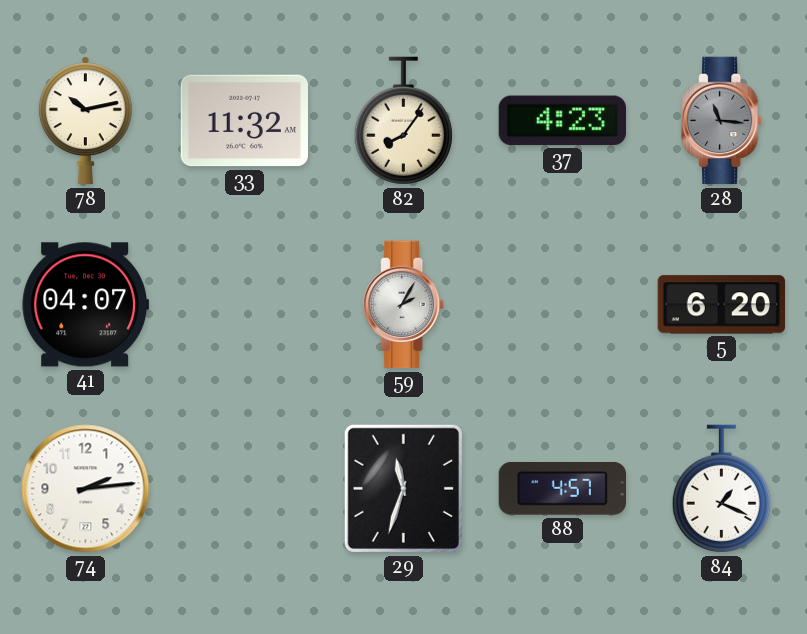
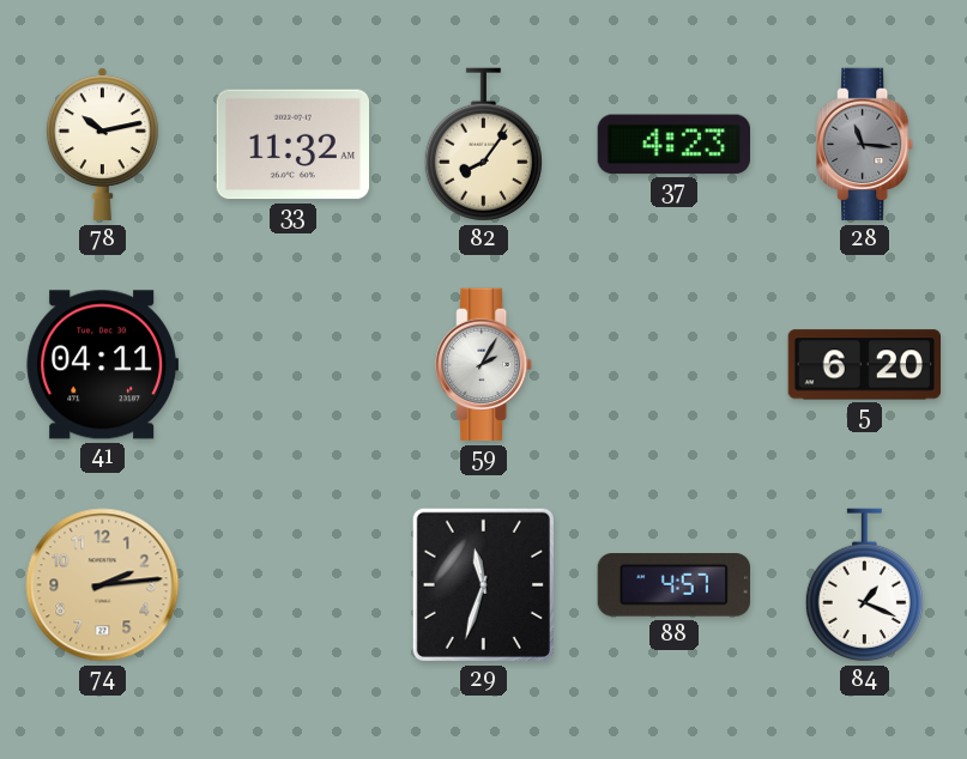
41: 04:07 -> 04:11 (102, 365)
74 dial: white -> champagne (103, 585)
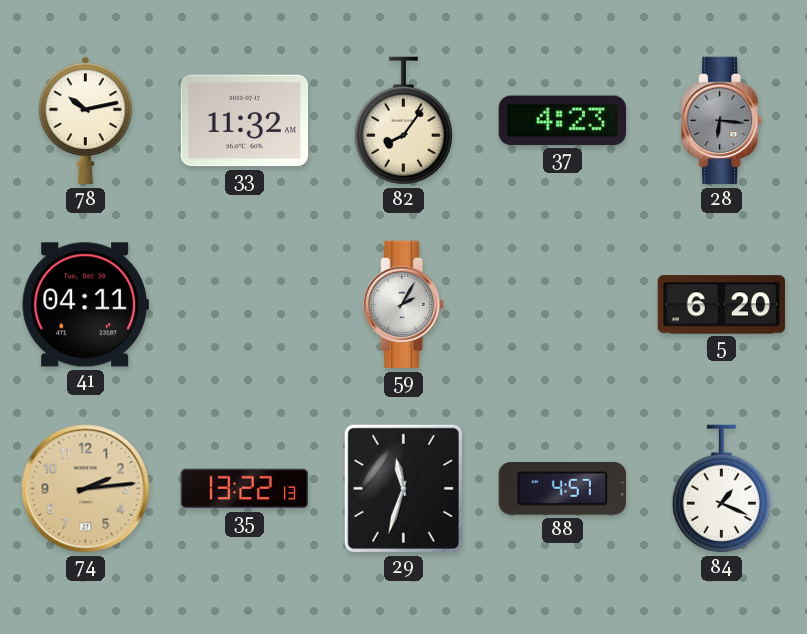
28: 11:16 -> 6:16 (722, 121)
35: none -> 13:22 (245, 489)
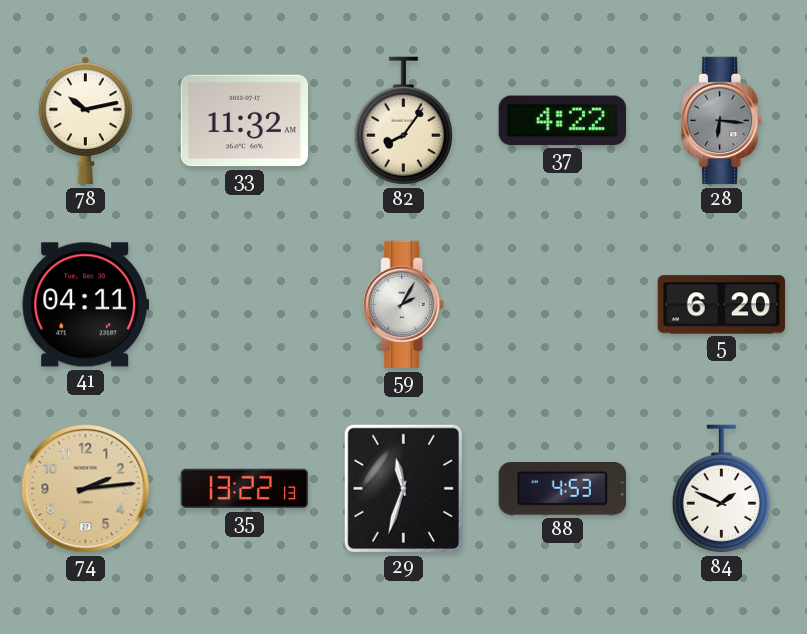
37: 4:23 -> 4:22 (562, 121)
88: 4:57 -> 4:53 (562, 489)
84: 1:19 -> 1:49 (721, 489)
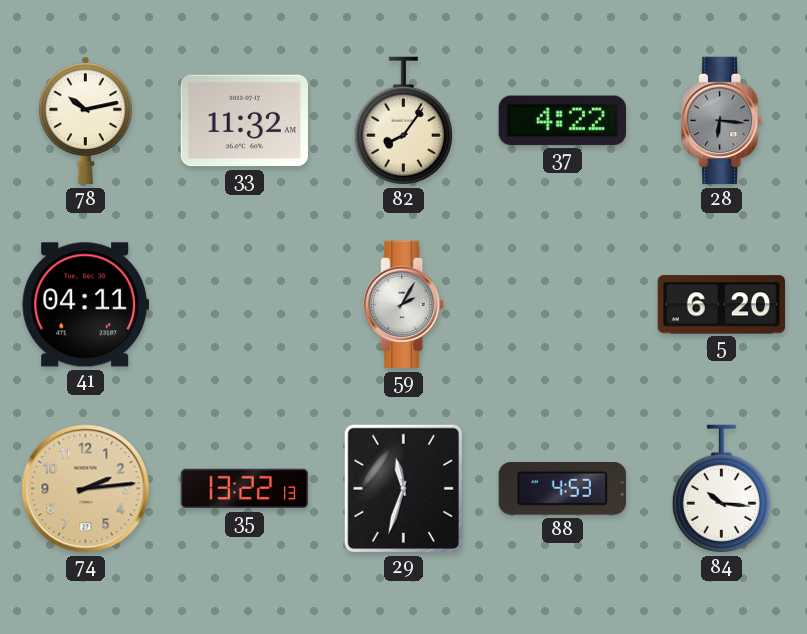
84: 1:49 -> 10:16 (721, 489)
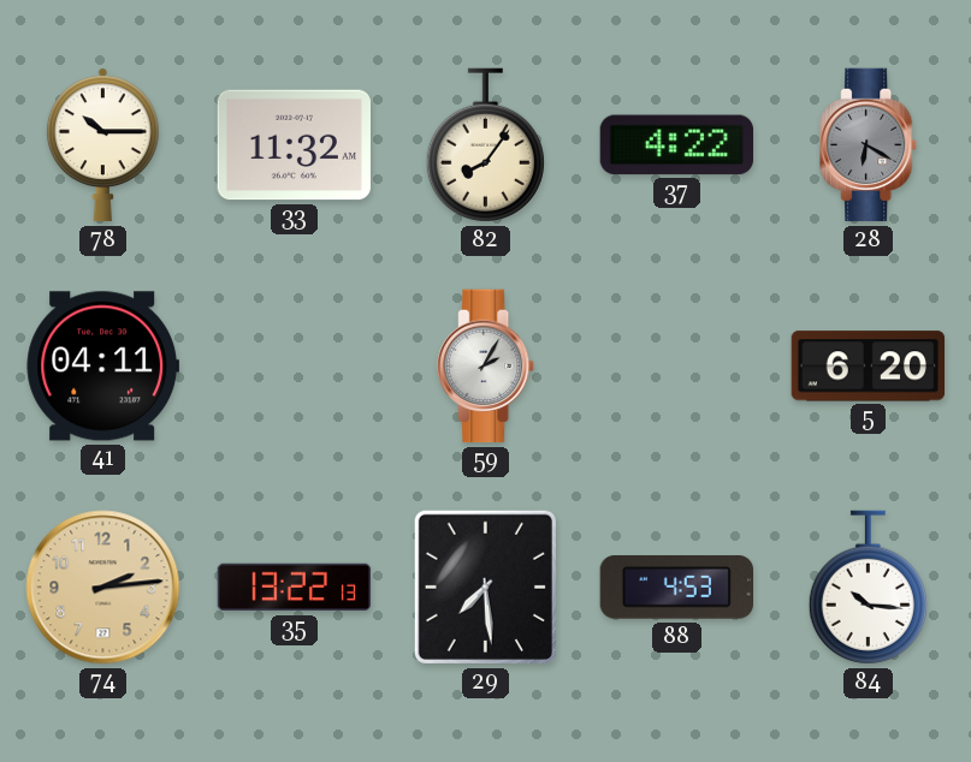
78: 10:13 -> 10:15 (102, 145)
28: 6:16 -> 6:20 (869, 145)
29: 11:33 -> 7:29 (485, 587)
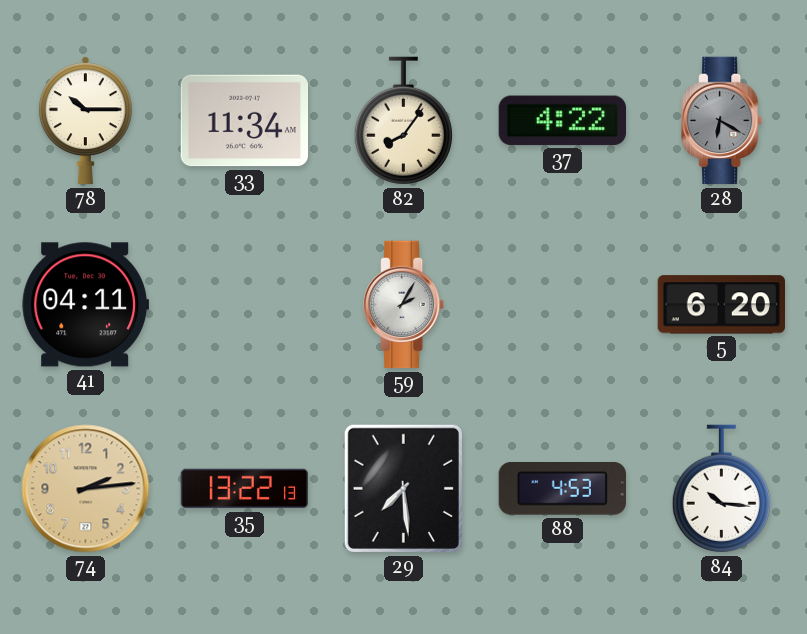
33: 11:32 -> 11:34 (244, 121)
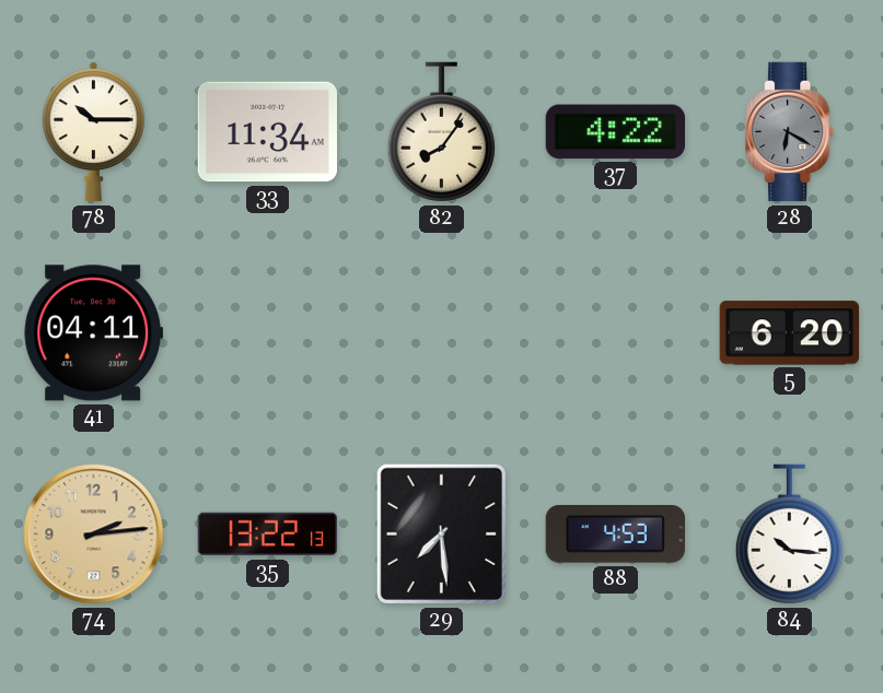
59: 2:05 -> none (404, 305)
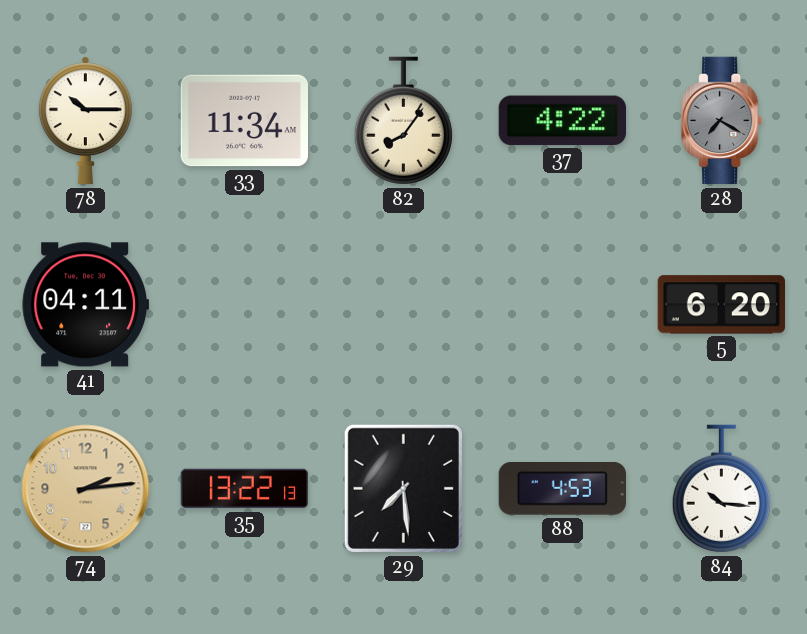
28: 6:20 -> 7:20 (722, 121)
